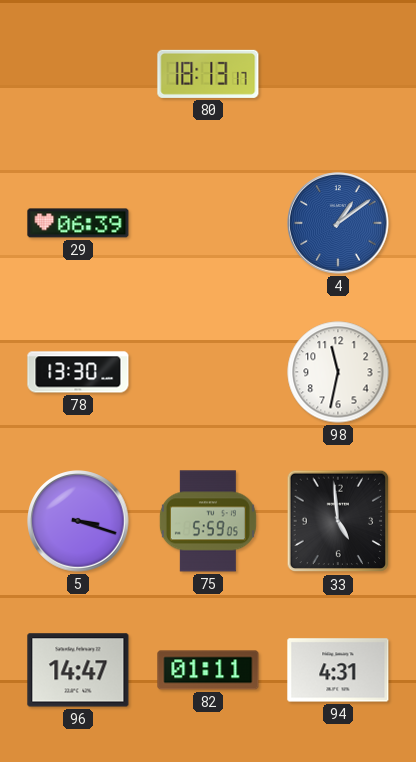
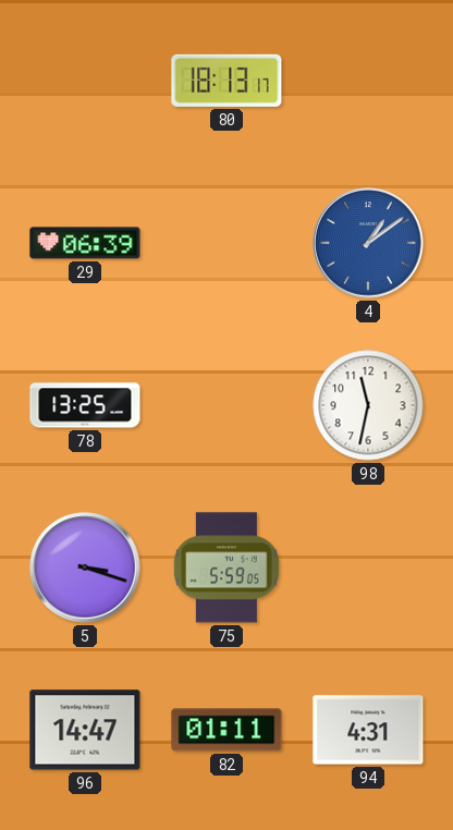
78: 13:30 -> 13:25 (85, 405)
33: 4:59 -> none (338, 521)
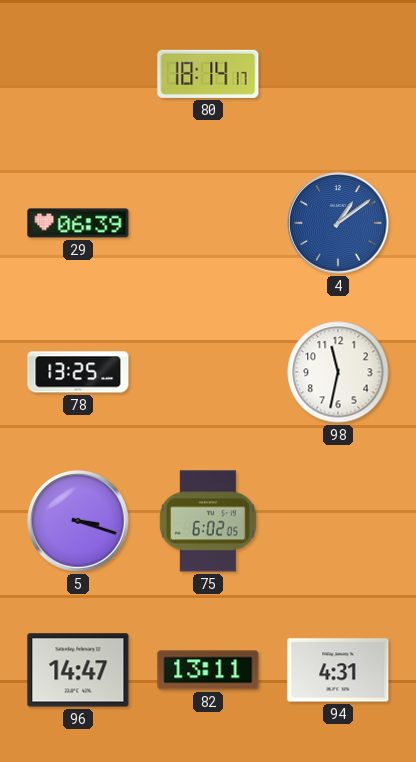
80: 18:13 -> 18:14 (208, 74)
75: 5:59 -> 6:02 (208, 521)
82: 01:11 -> 13:11 (208, 670)
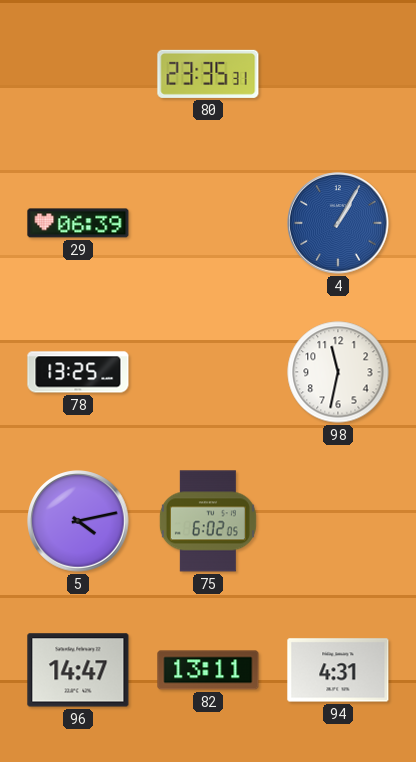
80: 18:14 -> 23:35 (208, 74)
4: 1:09 -> 1:05 (338, 223)
5: 3:18 -> 4:13 (78, 521)
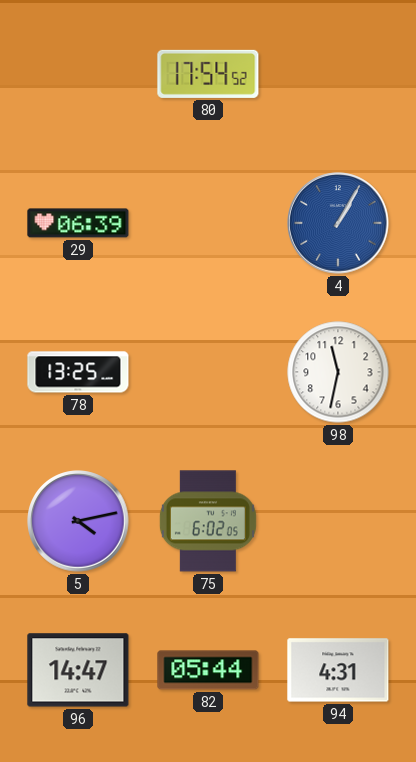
80: 23:35 -> 17:54 (208, 74)
82: 13:11 -> 05:44 (208, 670)
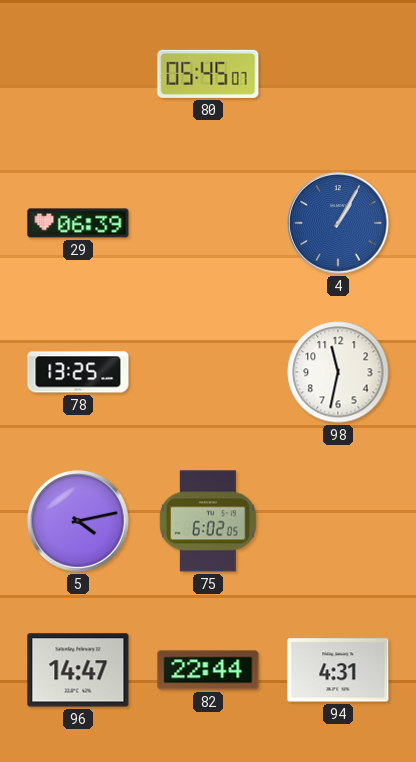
80: 17:54 -> 05:45 (208, 74)
82: 05:44 -> 22:44 (208, 670)
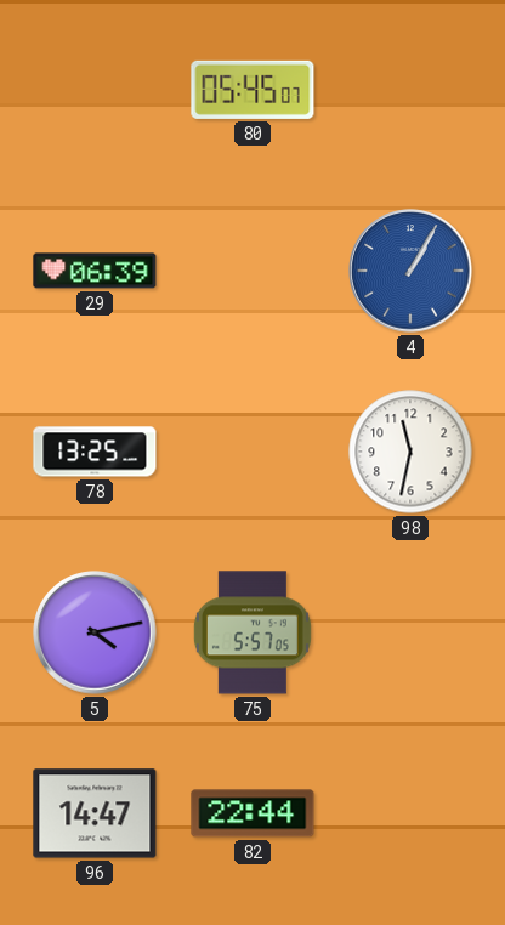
75: 6:02 -> 5:57 (252, 632)
94: 4:31 -> none (338, 670)
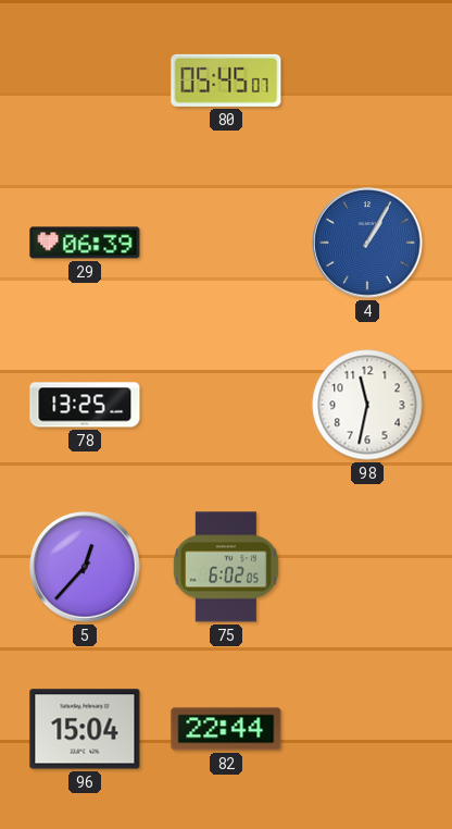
5: 4:13 -> 12:37 (85, 567)
75: 5:57 -> 6:02 (226, 567)
96: 14:47 -> 15:04 (85, 729)
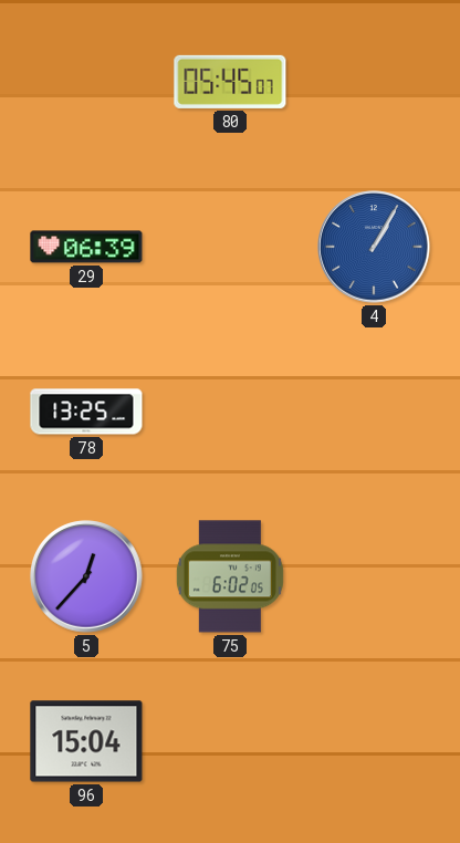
98: 11:32 -> none (367, 405)
82: 22:44 -> none (226, 729)
